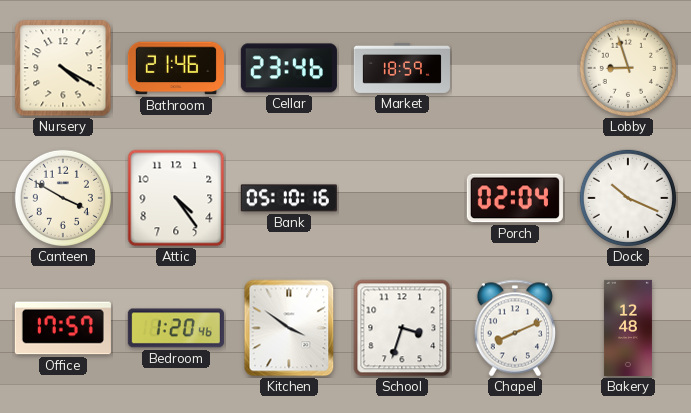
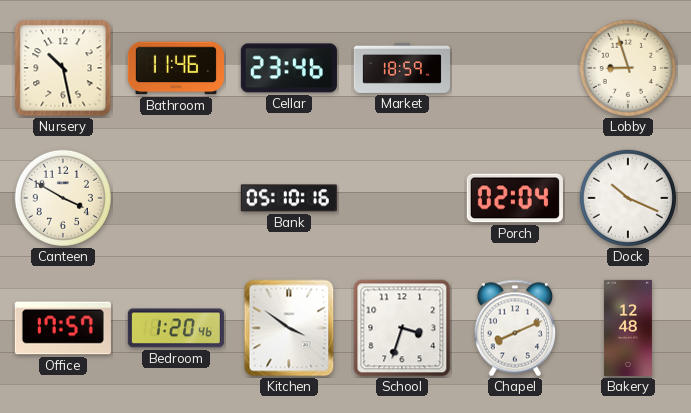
Nursery: 4:20 -> 10:28 (63, 68)
Bathroom: 21:46 -> 11:46 (176, 68)
Attic: 4:24 -> none (176, 198)
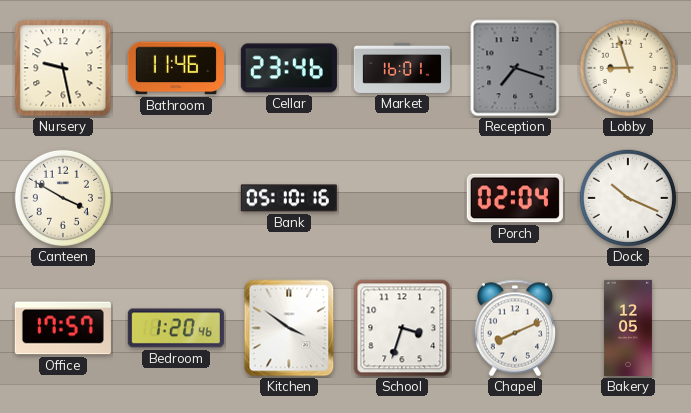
Nursery: 10:28 -> 9:28 (63, 68)
Market: 18:59 -> 16:01 (402, 68)
Reception: none -> 7:18 (515, 68)
Bakery: 12:48 -> 12:05 (628, 328)
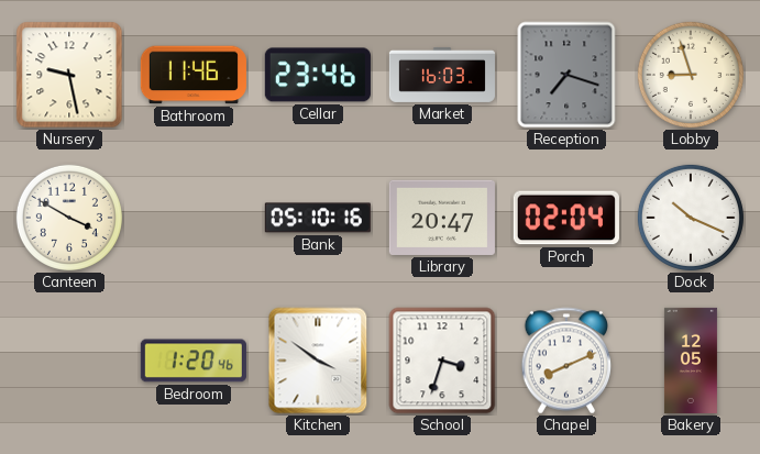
Market: 16:01 -> 16:03 (442, 75)
Library: none -> 20:47 (442, 218)
Office: 17:57 -> none (63, 328)
